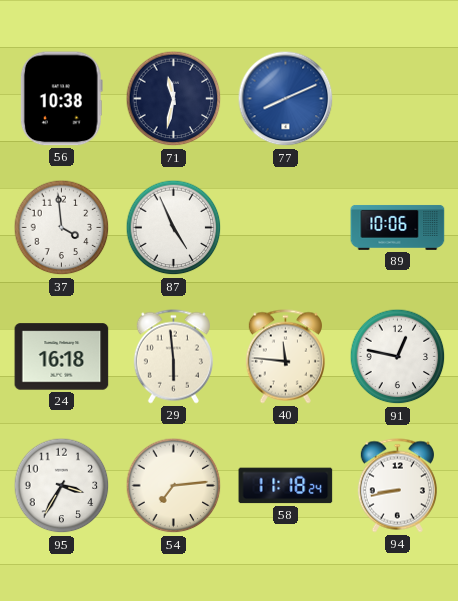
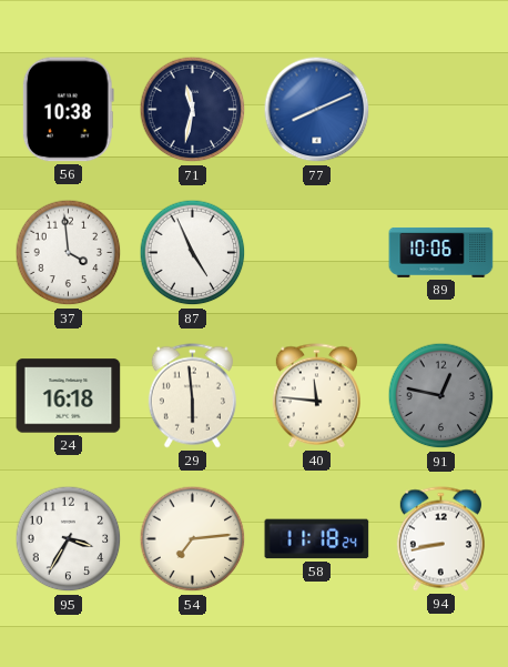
91 dial: white -> grey (441, 396)
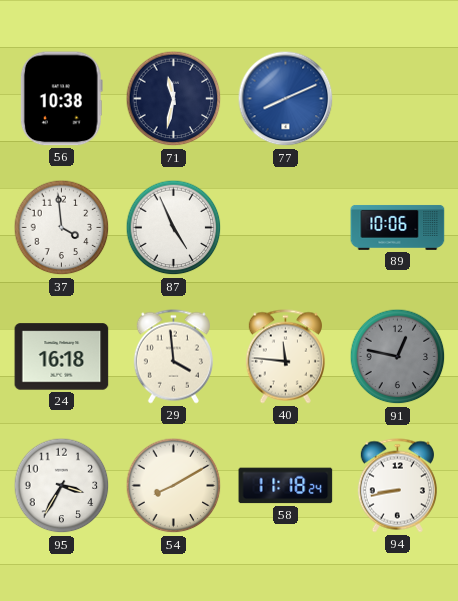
29: 5:59 -> 3:59 (173, 357)
54: 7:14 -> 8:10 (174, 486)
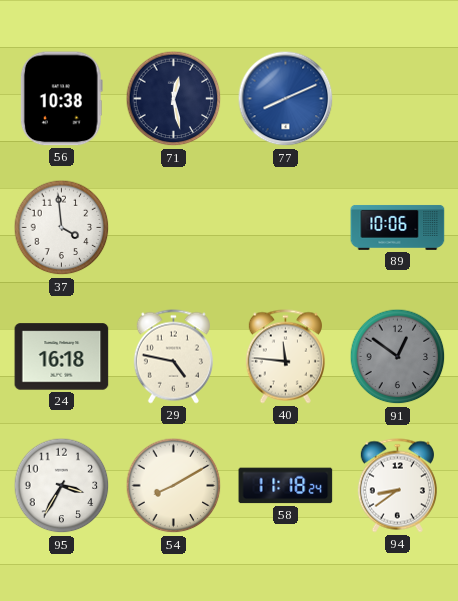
71: 11:32 -> 12:28 (174, 99)
87: 4:56 -> none (174, 228)
29: 3:59 -> 4:47 (173, 357)
91: 12:47 -> 12:51 (398, 357)
94: 8:43 -> 8:39 (397, 486)
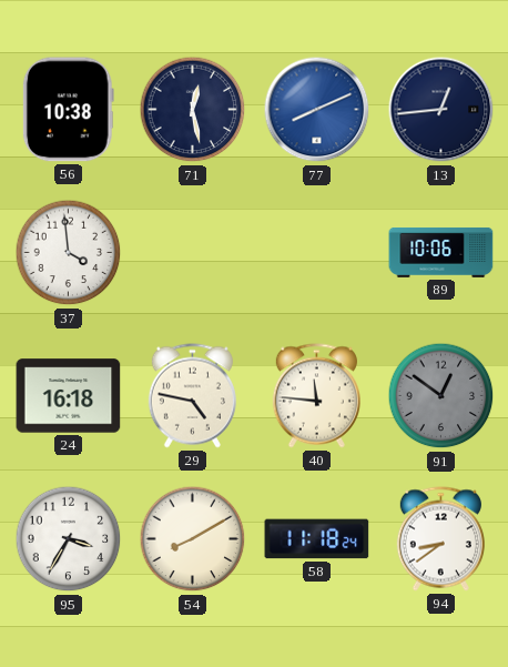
13: none -> 12:44 (441, 110)
